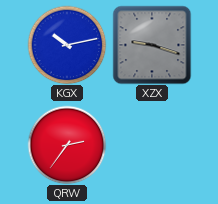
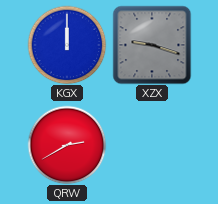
KGX: 10:13 -> 12:00 (67, 45)
QRW: 2:36 -> 2:40 (67, 145)
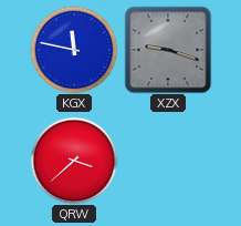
KGX: 12:00 -> 11:47 (74, 50)
QRW: 2:40 -> 3:38 (74, 161)
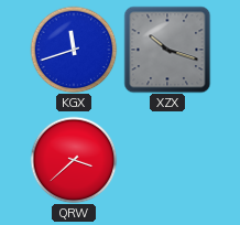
KGX: 11:47 -> 11:42 (74, 50)
XZX: 9:18 -> 10:18 (167, 50)
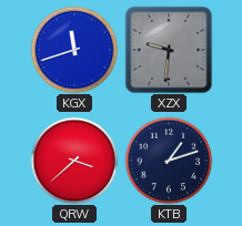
XZX: 10:18 -> 9:31 (169, 50)
KTB: none -> 1:12 (169, 161)
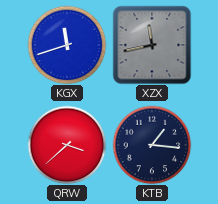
XZX: 9:31 -> 11:43 (152, 45)
KTB: 1:12 -> 1:16 (152, 145)
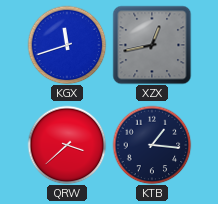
XZX: 11:43 -> 12:43 (152, 45)
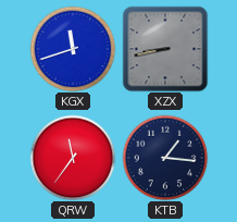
XZX: 12:43 -> 8:43 (165, 49)
QRW: 3:38 -> 11:36 (73, 158)
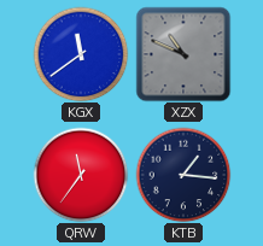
KGX: 11:42 -> 11:39 (81, 54)
XZX: 8:43 -> 10:49 (183, 54)
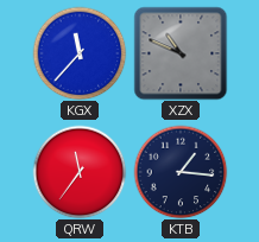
KGX: 11:39 -> 11:37 (80, 53)
